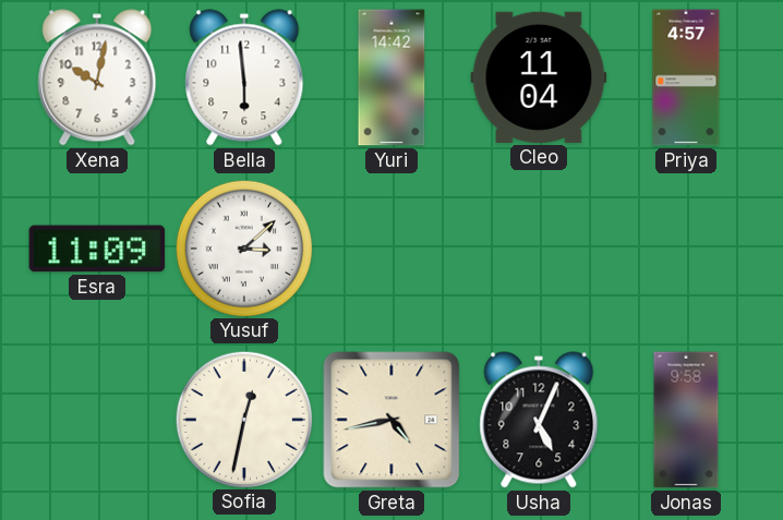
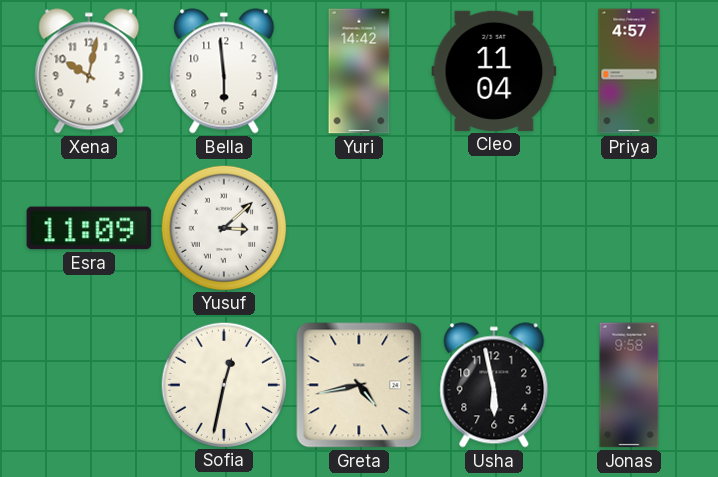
Usha: 5:04 -> 5:58 (494, 385)
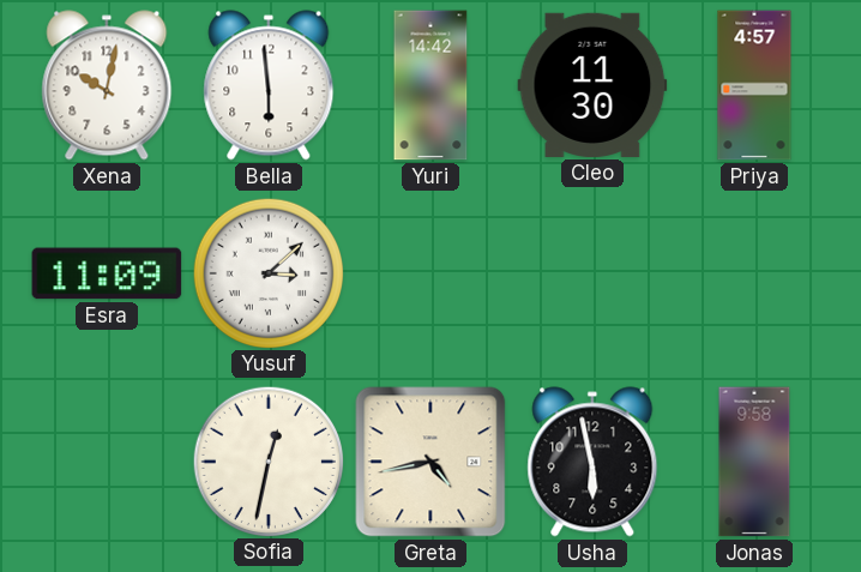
Cleo: 11:04 -> 11:30 (592, 85)
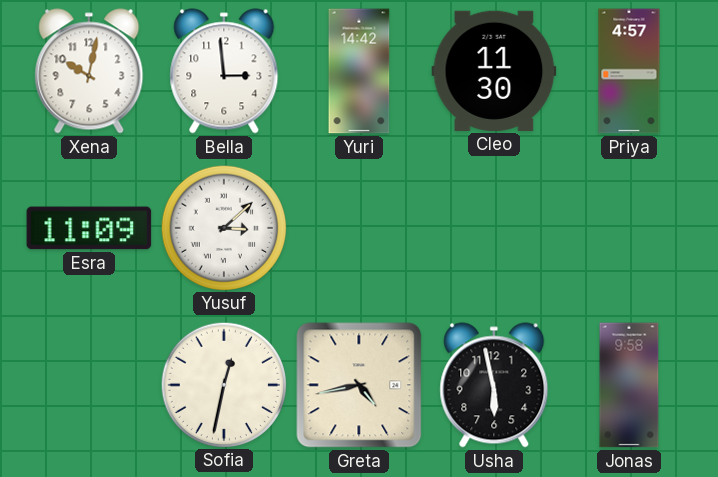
Bella: 5:59 -> 2:59 (224, 71)
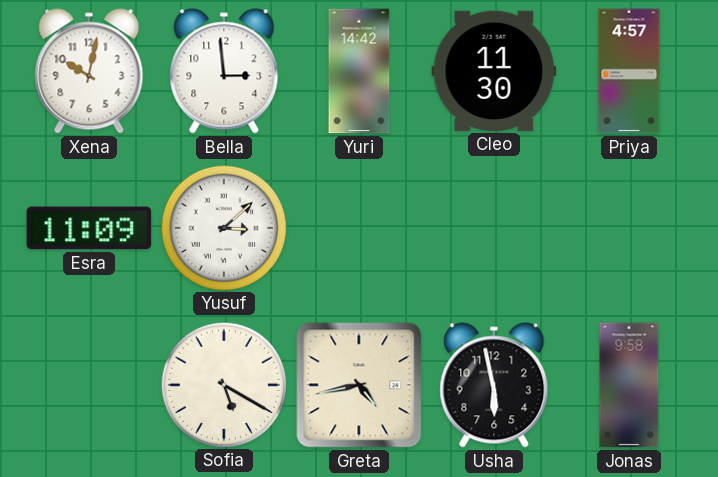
Sofia: 12:32 -> 5:20 (223, 384)
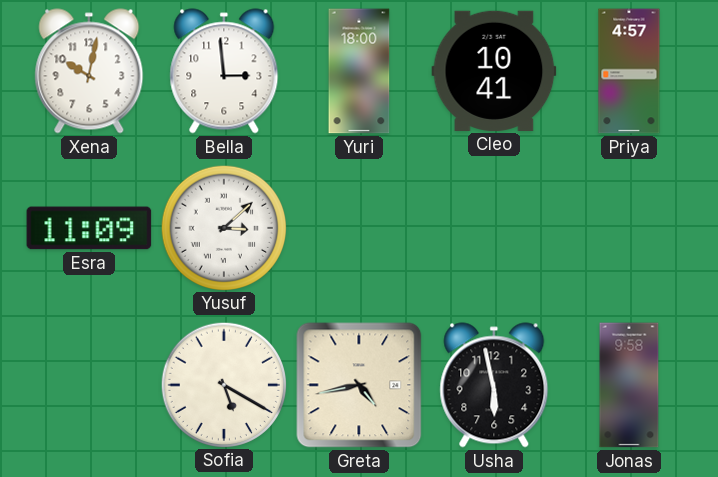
Yuri: 14:42 -> 18:00 (359, 71)
Cleo: 11:30 -> 10:41 (494, 71)
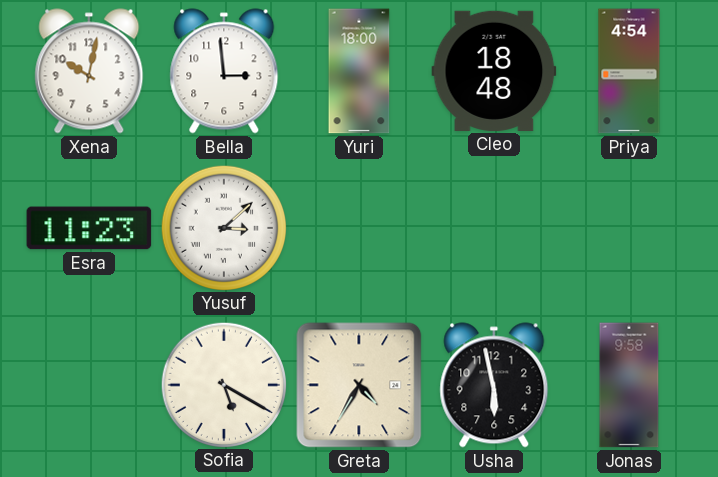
Cleo: 10:41 -> 18:48 (494, 71)
Priya: 4:57 -> 4:54 (629, 71)
Esra: 11:09 -> 11:23 (89, 228)
Greta: 4:43 -> 4:35 (359, 385)
